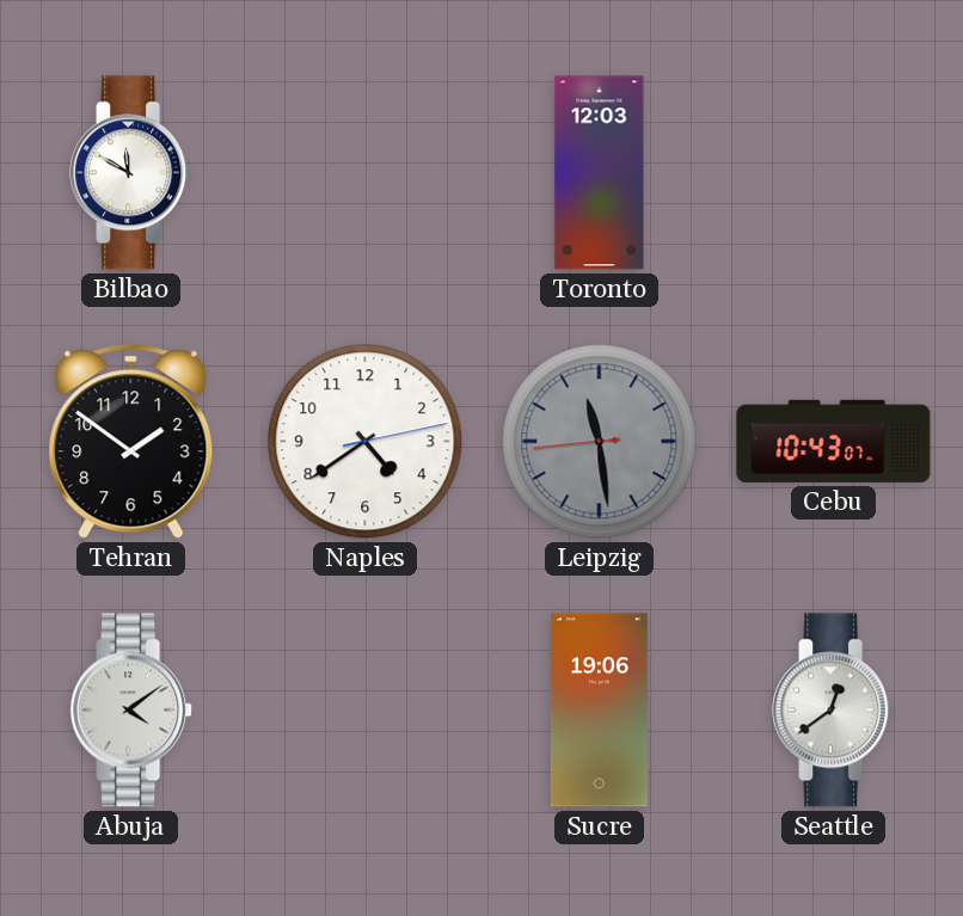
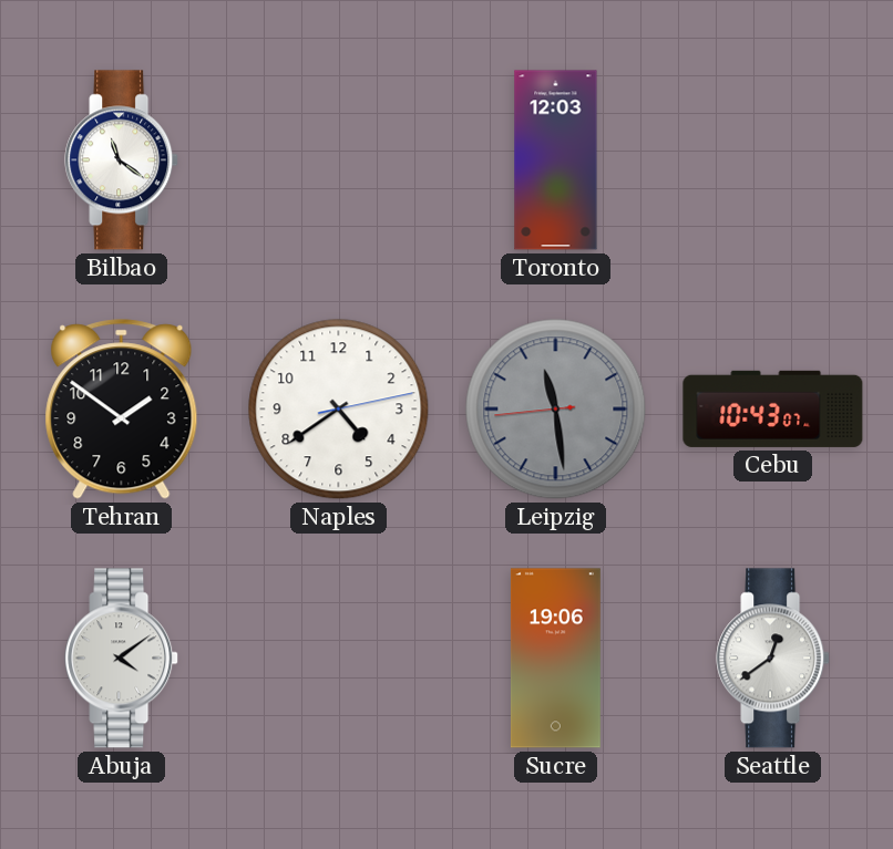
Bilbao: 11:50 -> 11:21 (122, 161)
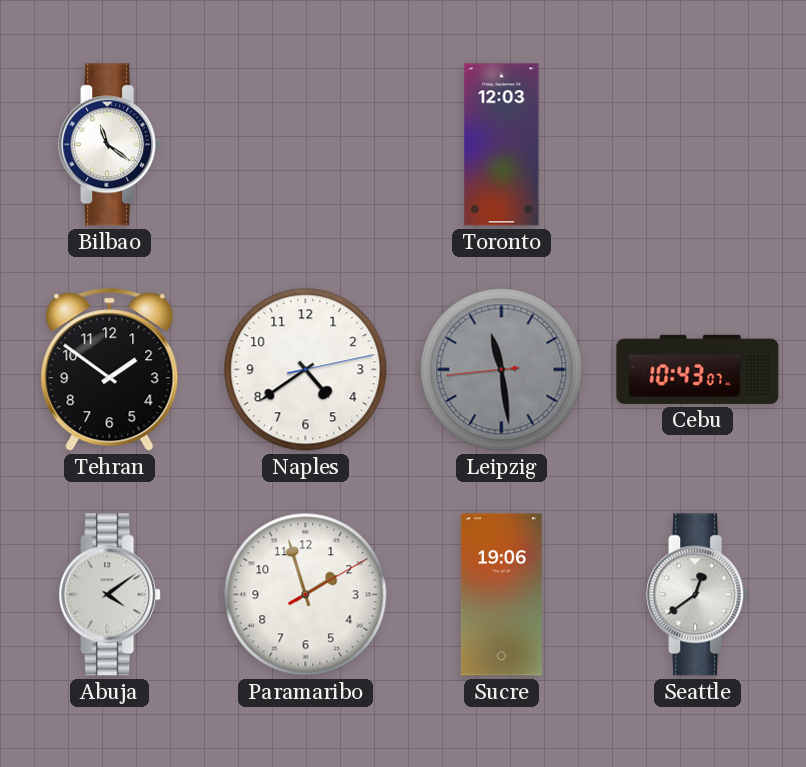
Paramaribo: none -> 1:57 (306, 595)
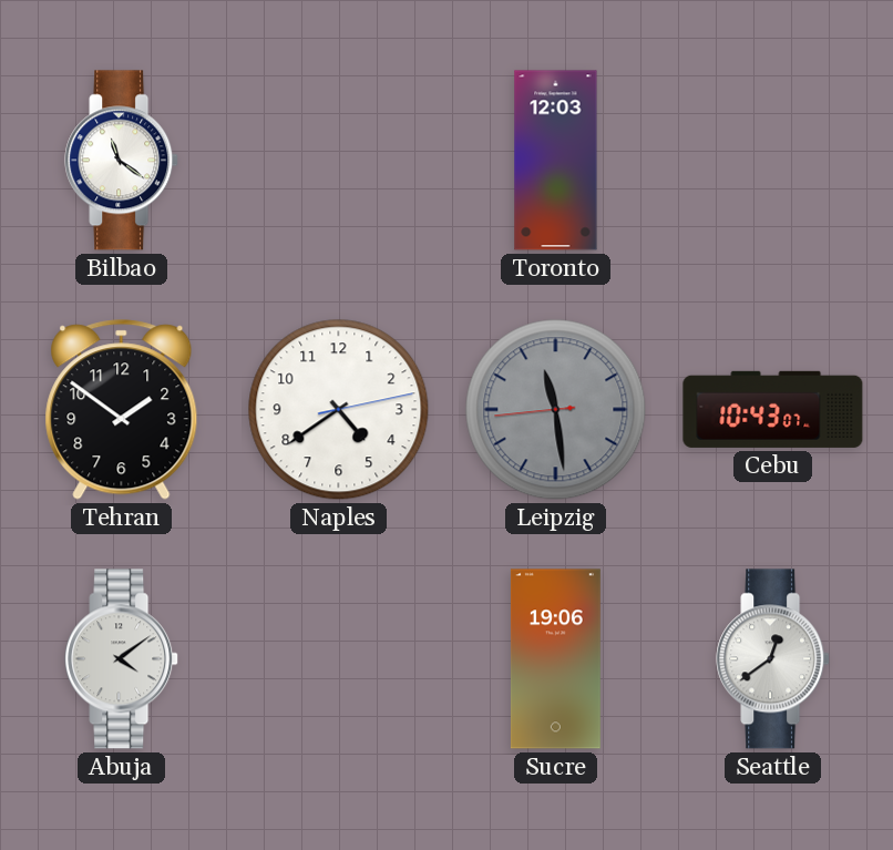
Paramaribo: 1:57 -> none (306, 595)
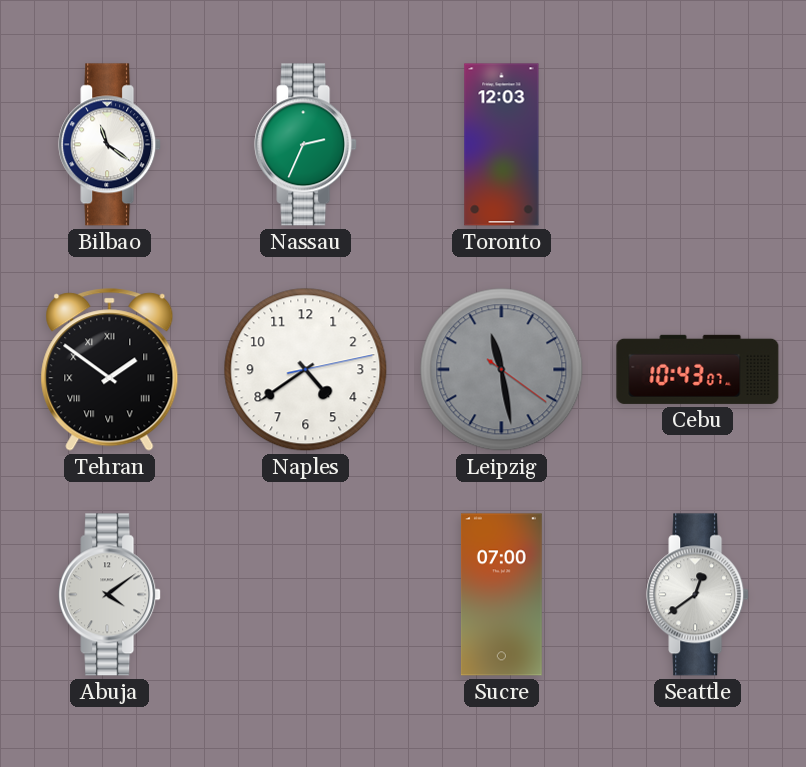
Nassau: none -> 2:34 (306, 145)
Tehran numerals: Arabic -> Roman (110, 370)
Leipzig: 11:28:44 -> 11:28:21 (502, 370)
Sucre: 19:06 -> 07:00 (501, 595)
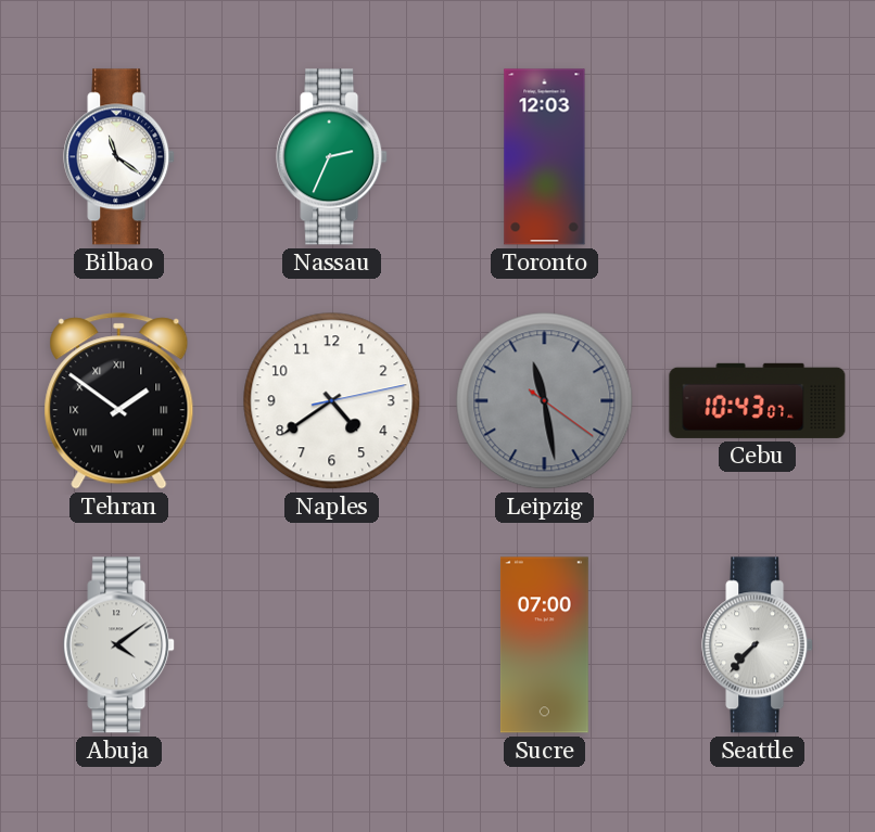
Seattle: 12:39 -> 7:37 (758, 645)
